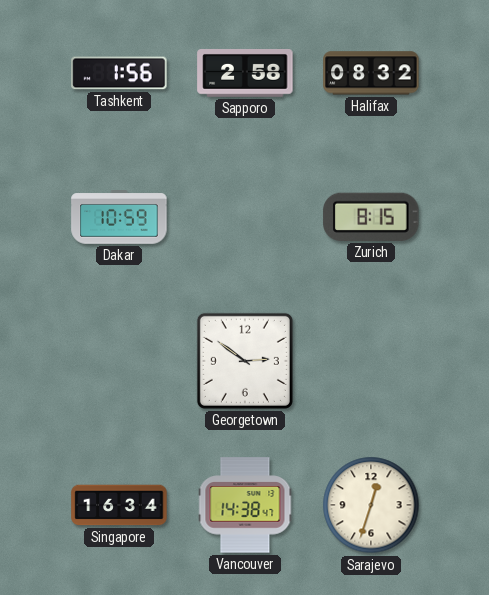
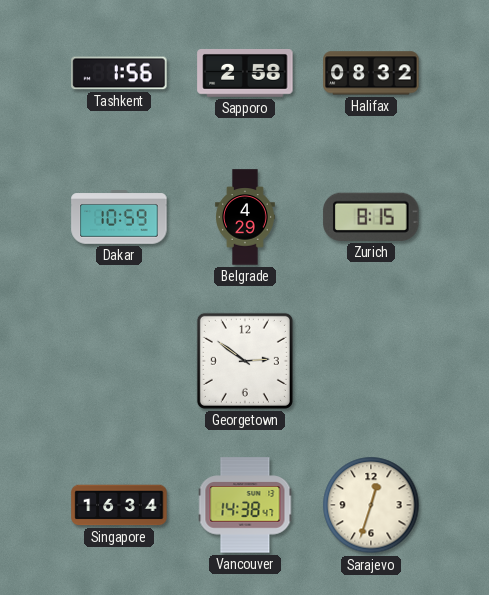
Belgrade: none -> 4:29 (246, 217)
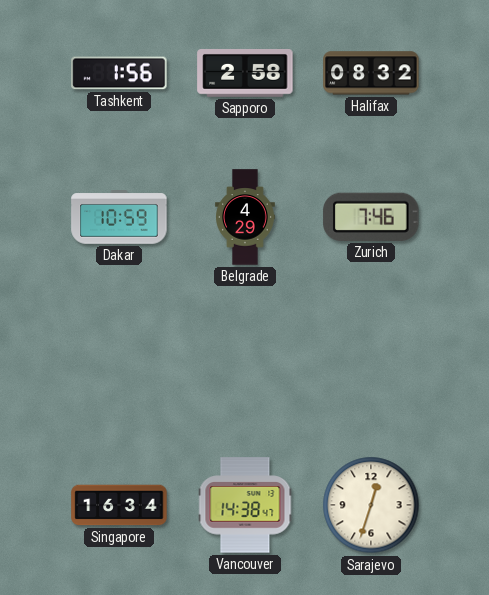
Zurich: 8:15 -> 7:46 (371, 217)
Georgetown: 2:51 -> none (245, 361)
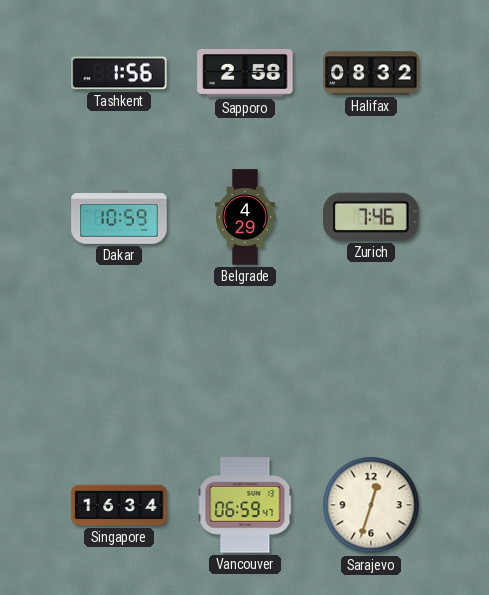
Vancouver: 14:38 -> 06:59 (245, 505)
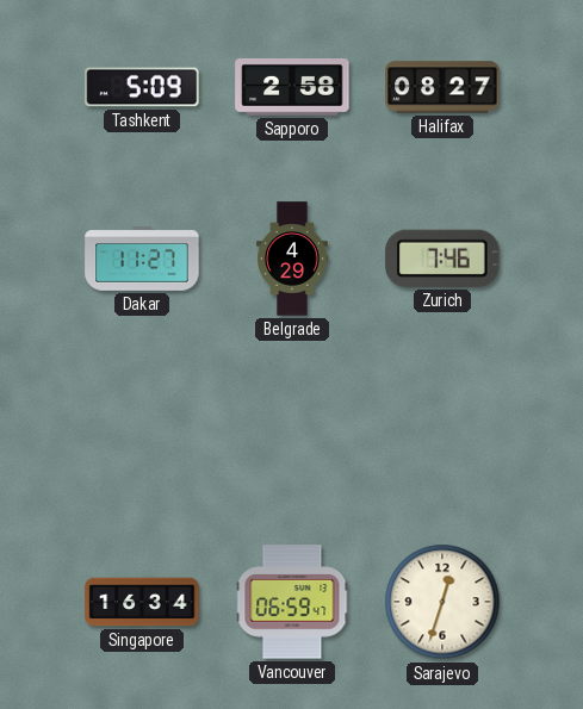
Tashkent: 1:56 -> 5:09 (142, 87)
Halifax: 08:32 -> 08:27 (442, 87)
Dakar: 10:59 -> 11:27 (142, 260)
